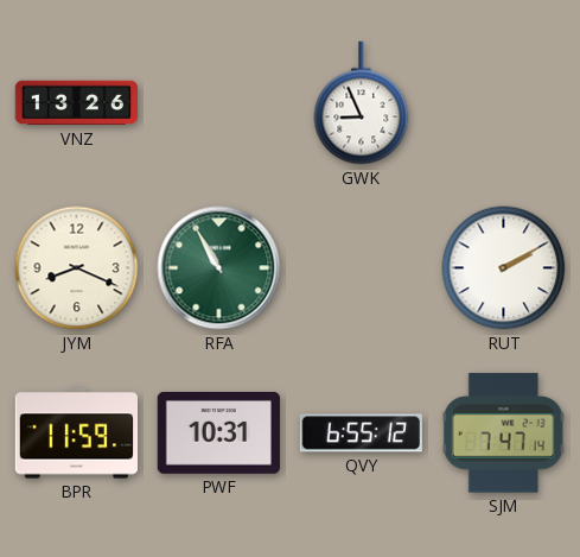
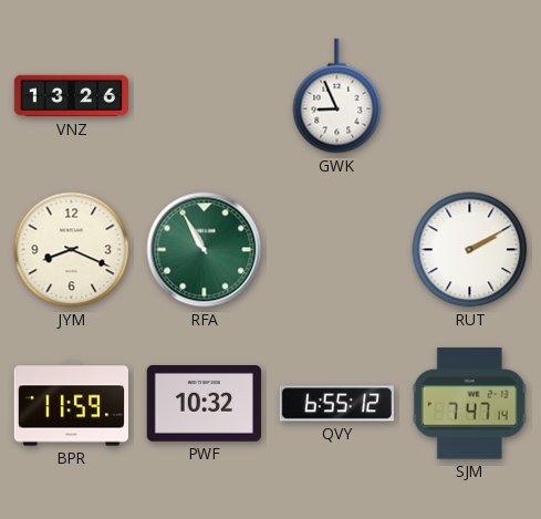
PWF: 10:31 -> 10:32 (204, 403)
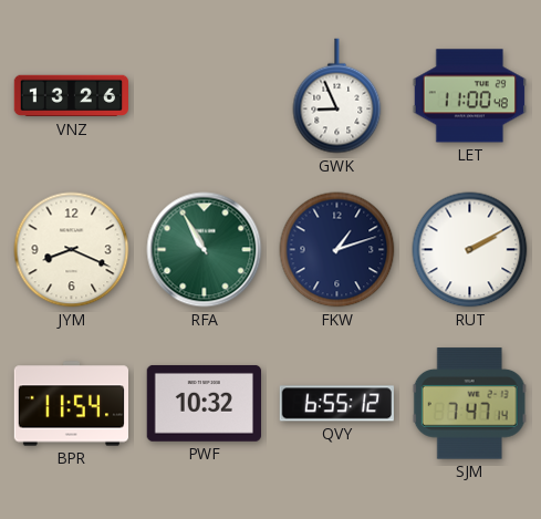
LET: none -> 11:00 (469, 96)
FKW: none -> 1:12 (337, 250)
BPR: 11:59 -> 11:54 (72, 404)
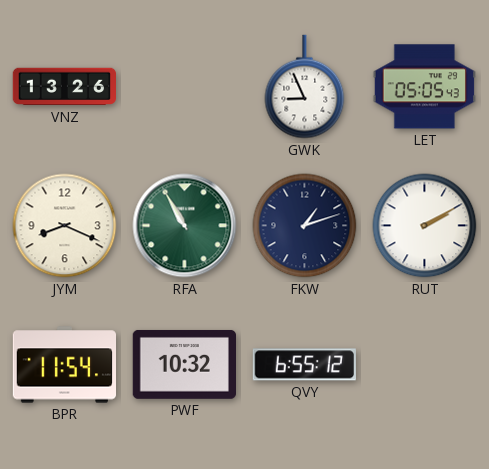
LET: 11:00 -> 05:05 (424, 87)
SJM: 7:47 -> none (469, 404)
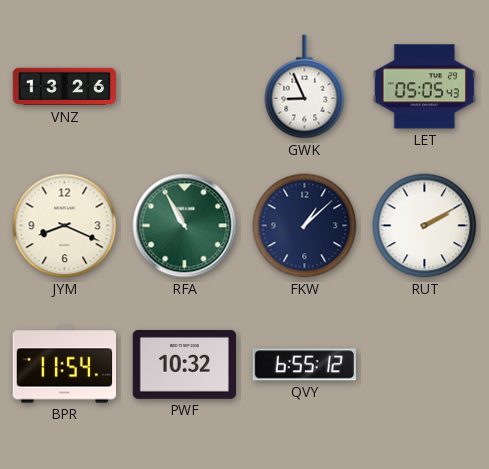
FKW: 1:12 -> 1:08 (305, 226)
